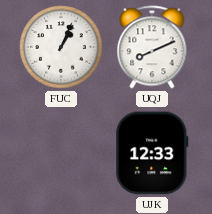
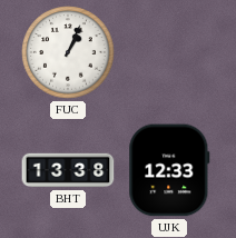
UQJ: 8:11 -> none (152, 47)
BHT: none -> 13:38 (68, 170)
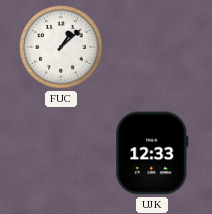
FUC: 1:04 -> 1:08 (61, 47)
BHT: 13:38 -> none (68, 170)
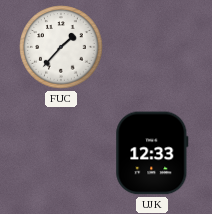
FUC: 1:08 -> 1:37 (61, 47)
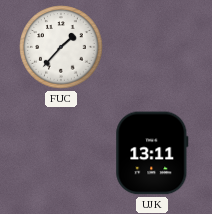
UJK: 12:33 -> 13:11 (152, 153)
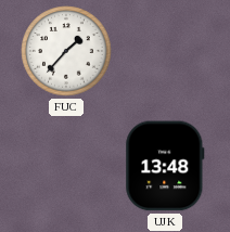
UJK: 13:11 -> 13:48 (165, 166)
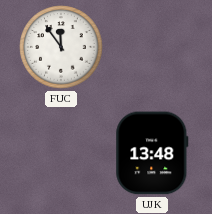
FUC: 1:37 -> 11:54 (61, 47)
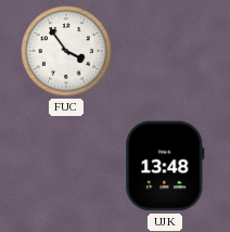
FUC: 11:54 -> 3:54 (66, 51)
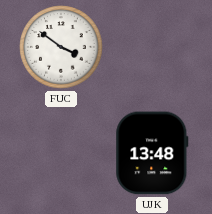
FUC: 3:54 -> 3:51 (61, 47)
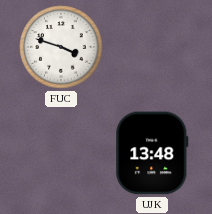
FUC: 3:51 -> 3:48 (61, 47)
